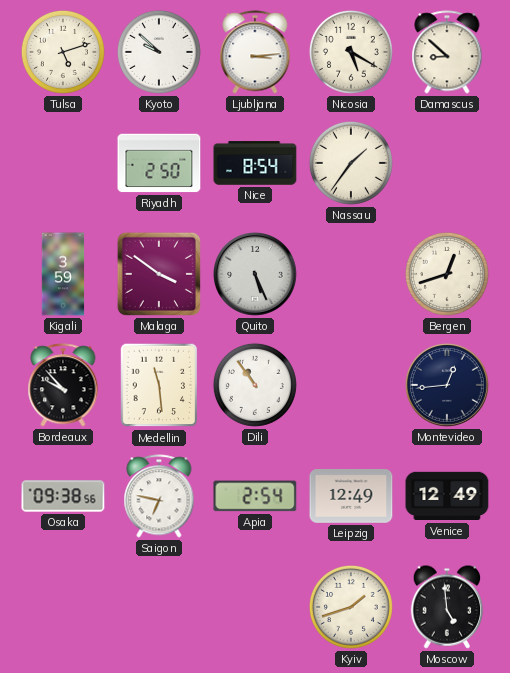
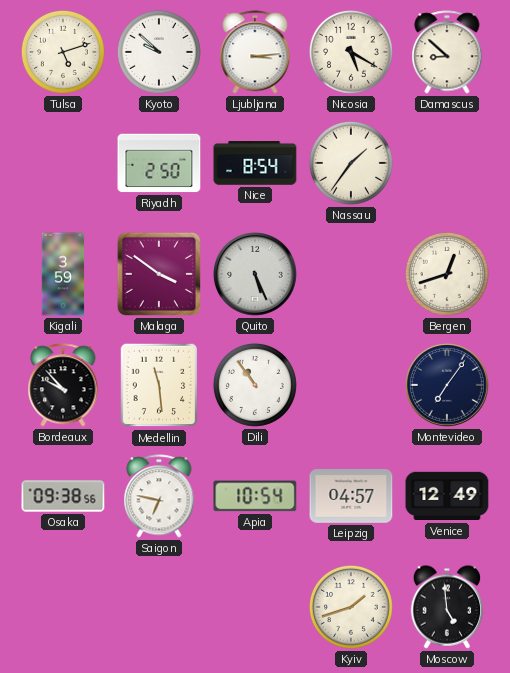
Montevideo: 12:44 -> 7:06 (448, 386)
Apia: 2:54 -> 10:54 (255, 496)
Leipzig: 12:49 -> 04:57 (351, 497)
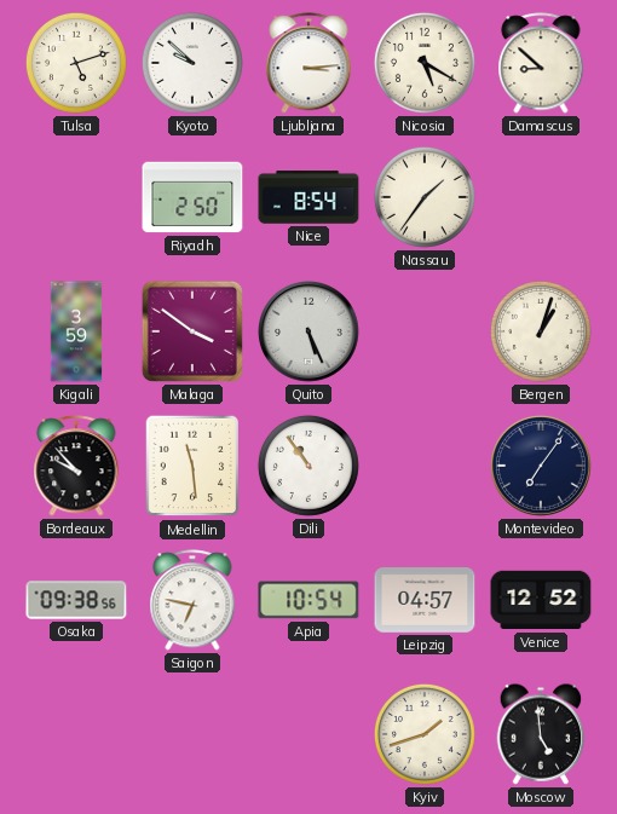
Bergen: 12:42 -> 1:03 (541, 331)
Venice: 12:49 -> 12:52 (541, 600)
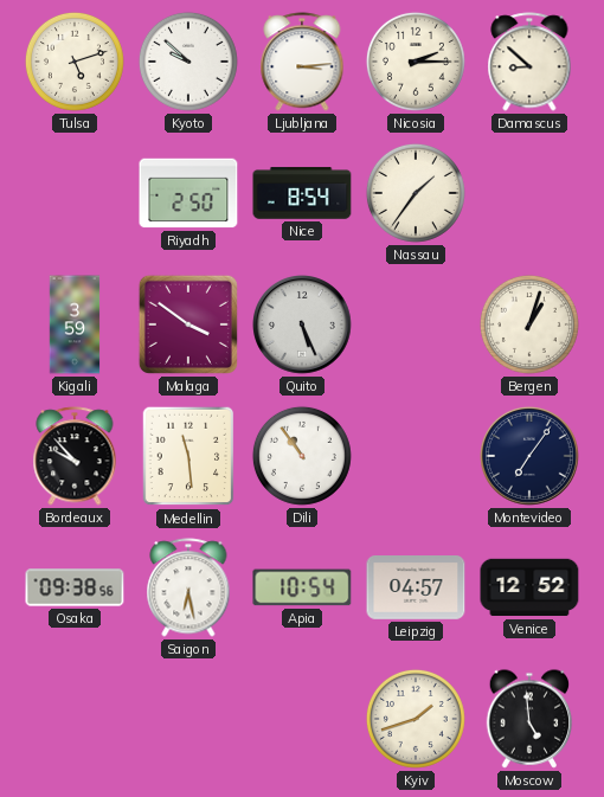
Nicosia: 5:20 -> 2:15 (416, 62)
Saigon: 6:47 -> 6:28 (188, 587)
